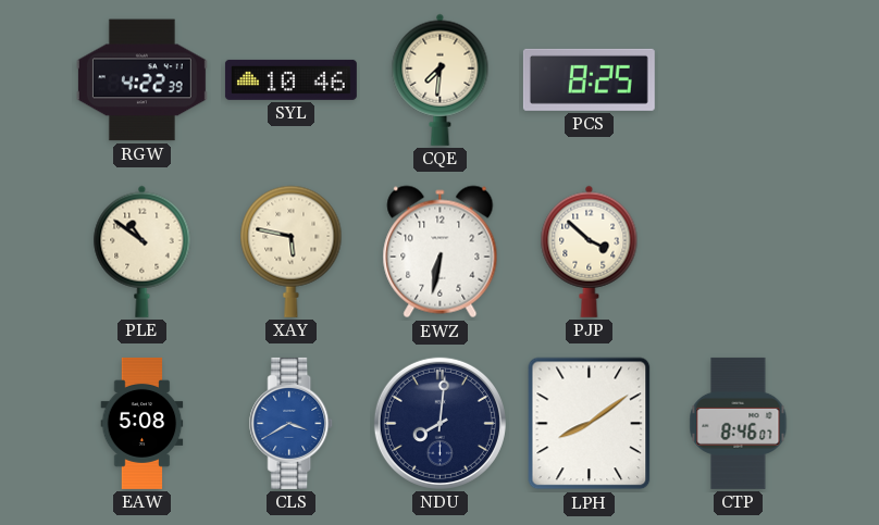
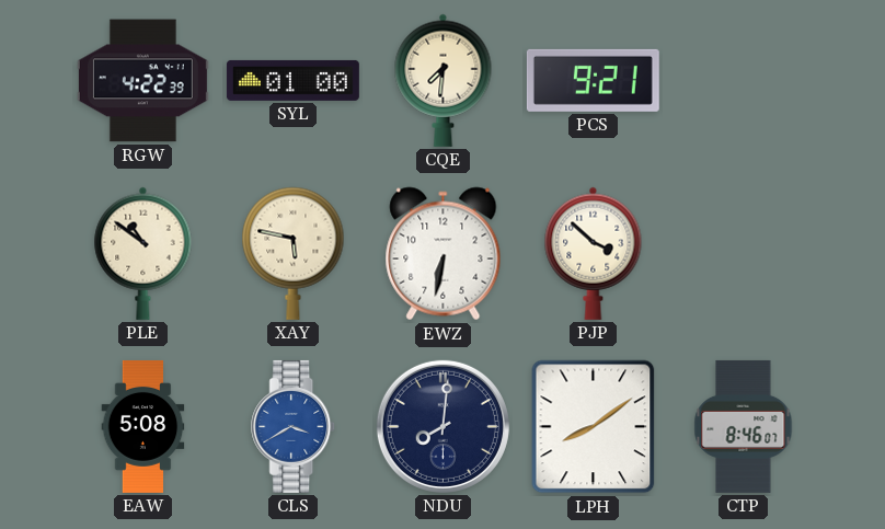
SYL: 10:46 -> 01:00 (292, 80)
PCS: 8:25 -> 9:21 (593, 80)
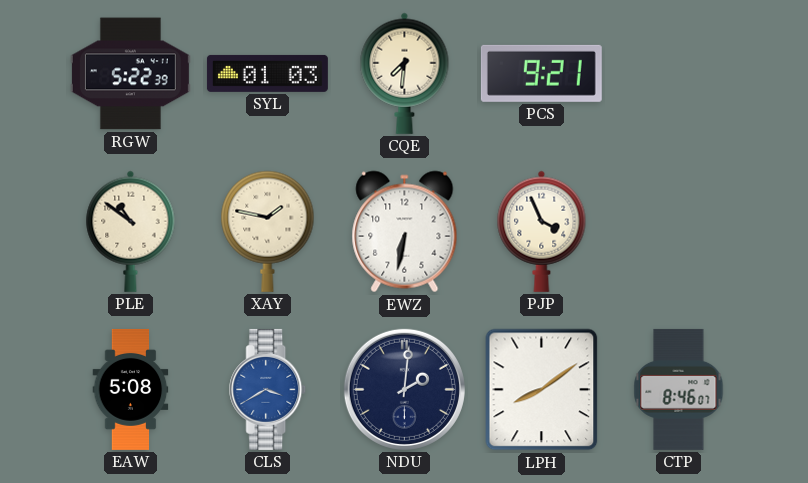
RGW: 4:22 -> 5:22 (130, 74)
SYL: 01:00 -> 01:03 (267, 73)
XAY: 5:47 -> 1:47 (268, 231)
PJP: 3:52 -> 3:56 (542, 231)
NDU: 8:01 -> 2:01 (404, 389)
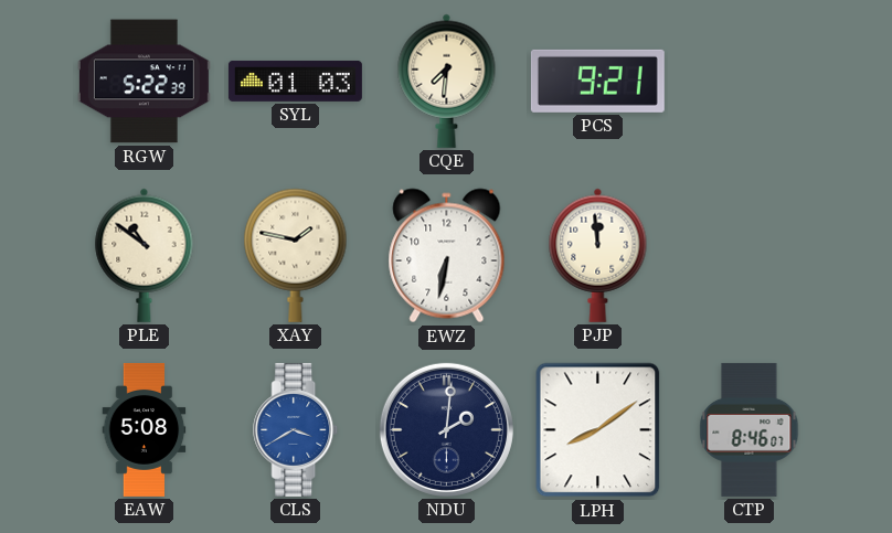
PJP: 3:56 -> 11:59 (598, 255)
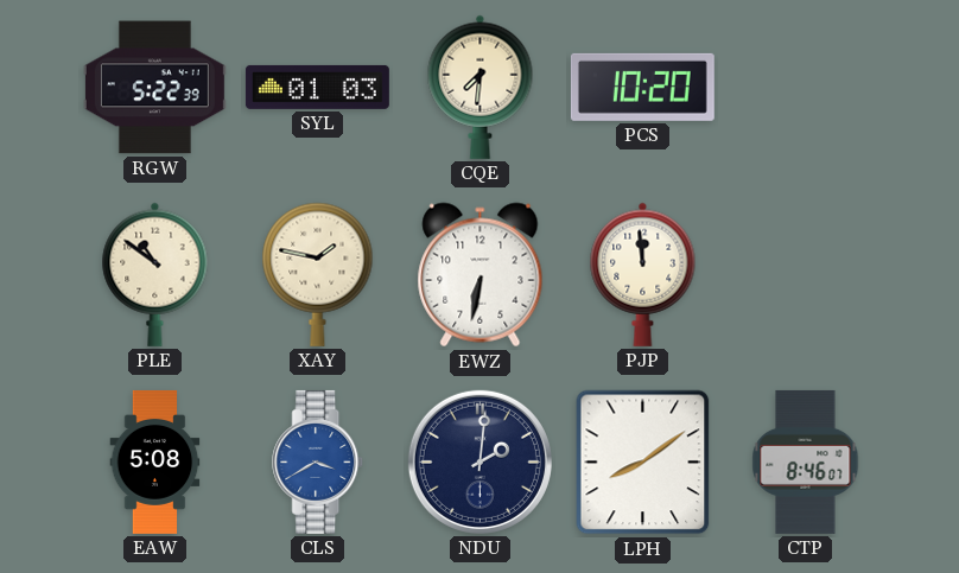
PCS: 9:21 -> 10:20 (642, 87)
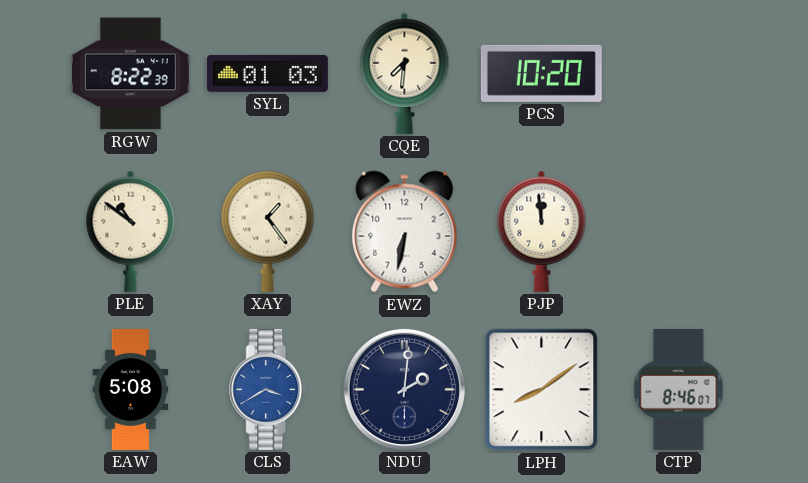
RGW: 5:22 -> 8:22 (130, 74)
XAY: 1:47 -> 1:24 (268, 231)
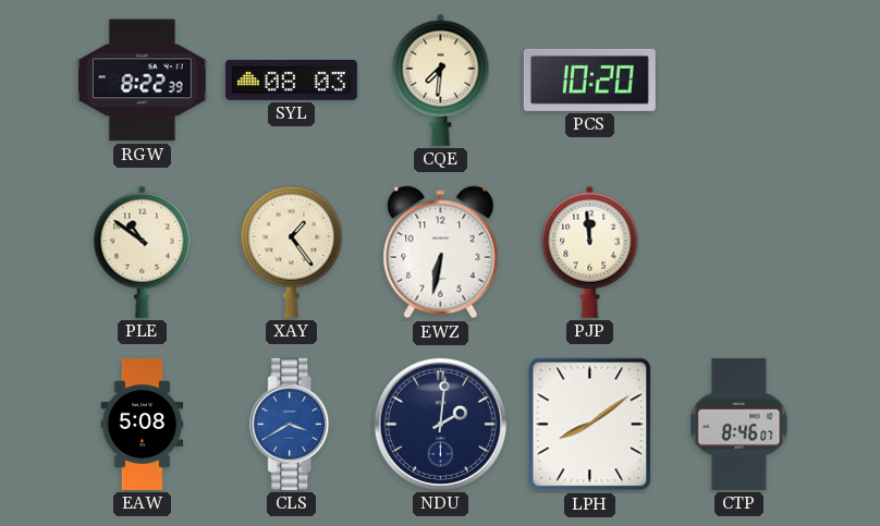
SYL: 01:03 -> 08:03 (291, 79)
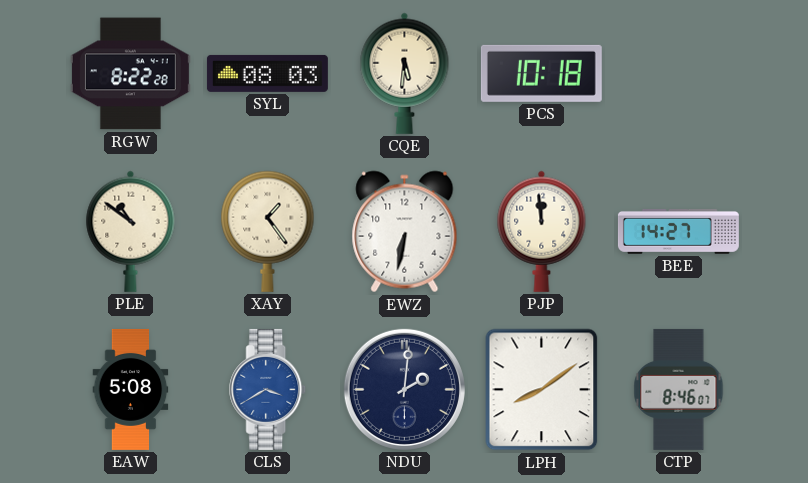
RGW: 8:22:39 -> 8:22:28 (130, 74)
CQE: 7:31 -> 5:31 (405, 73)
PCS: 10:20 -> 10:18 (541, 73)
BEE: none -> 14:27 (678, 231)
